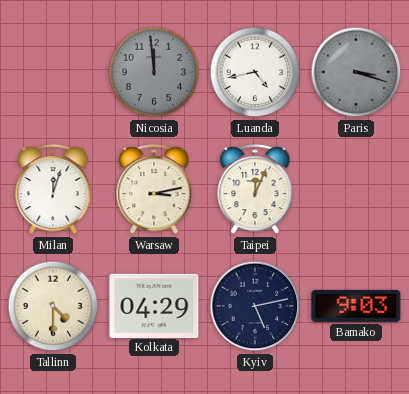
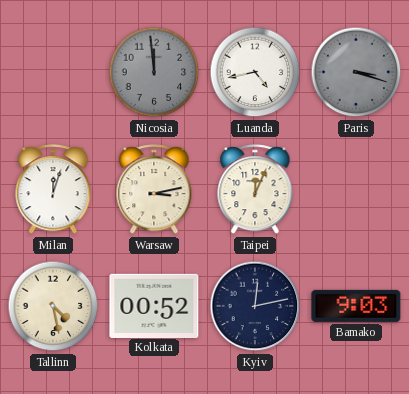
Tallinn: 4:30 -> 4:28 (53, 306)
Kolkata: 04:29 -> 00:52 (154, 305)
Kyiv: 5:13 -> 12:13 (255, 306)
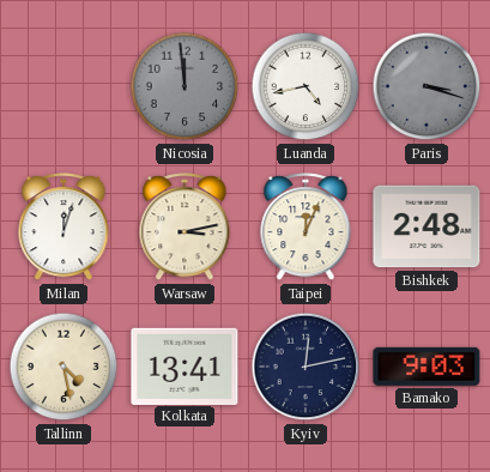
Bishkek: none -> 2:48 (427, 226)
Kolkata: 00:52 -> 13:41 (184, 365)
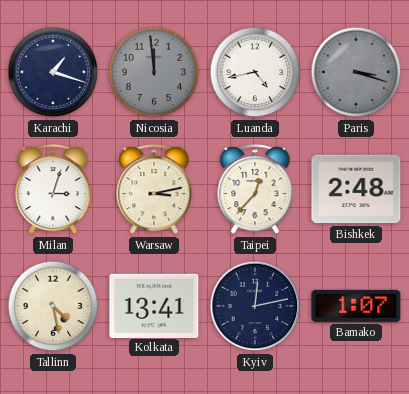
Karachi: none -> 1:18 (53, 72)
Milan: 12:03 -> 3:03 (53, 190)
Taipei: 12:04 -> 12:37 (255, 190)
Bamako: 9:03 -> 1:07 (356, 306)
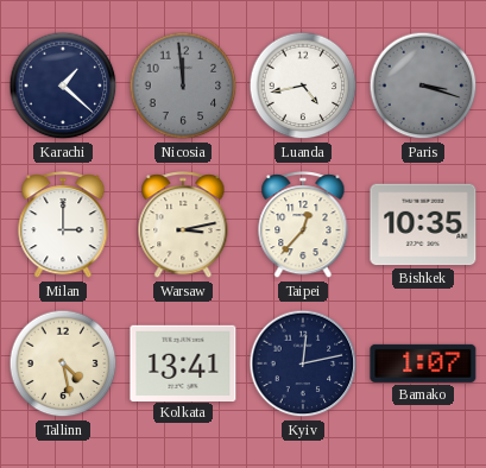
Karachi: 1:18 -> 1:22 (63, 86)
Milan: 3:03 -> 3:00 (63, 226)
Bishkek: 2:48 -> 10:35 (423, 224)
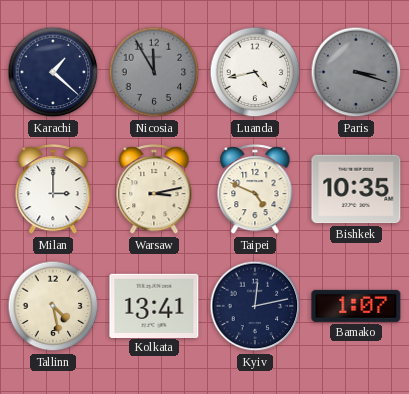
Nicosia: 11:59 -> 11:55 (154, 72)
Taipei: 12:37 -> 4:49 (255, 190)
